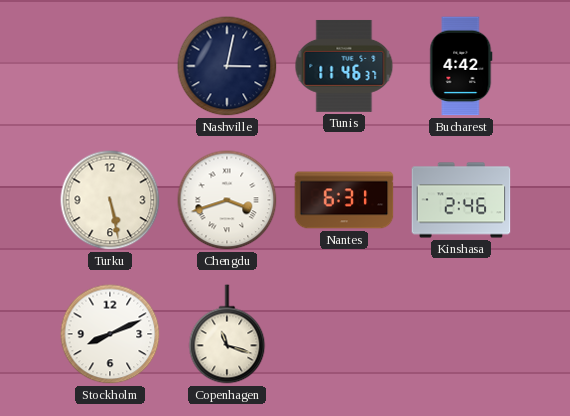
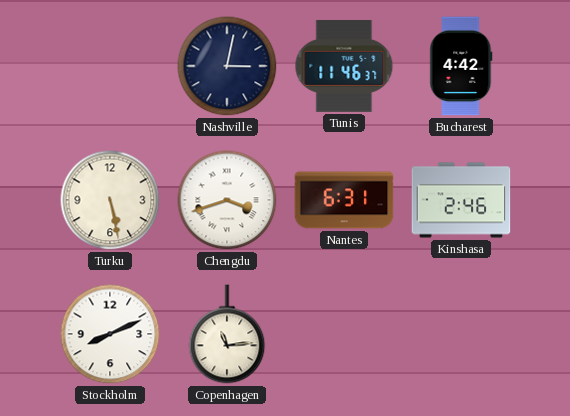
Copenhagen: 11:18 -> 11:14 (227, 334)
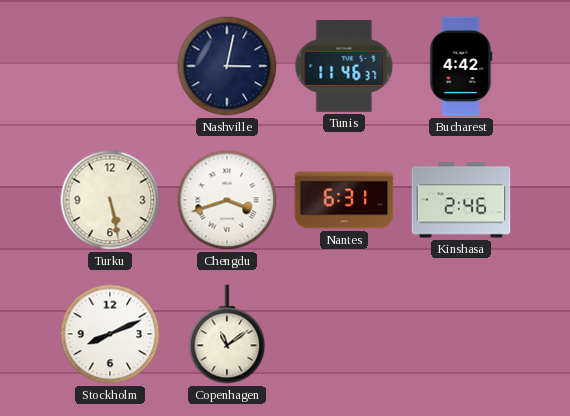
Copenhagen: 11:14 -> 11:09 (227, 334)
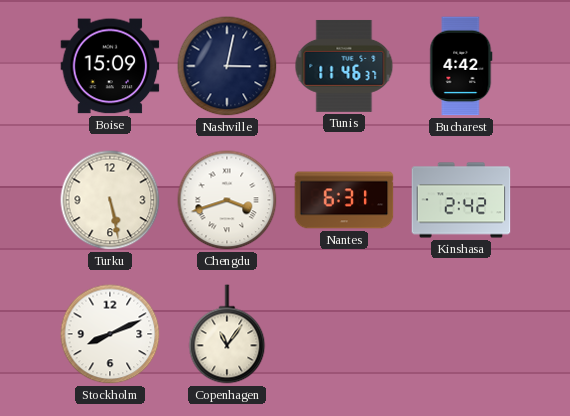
Boise: none -> 15:09 (110, 66)
Kinshasa: 2:46 -> 2:42 (461, 200)
Copenhagen: 11:09 -> 11:06 (227, 334)
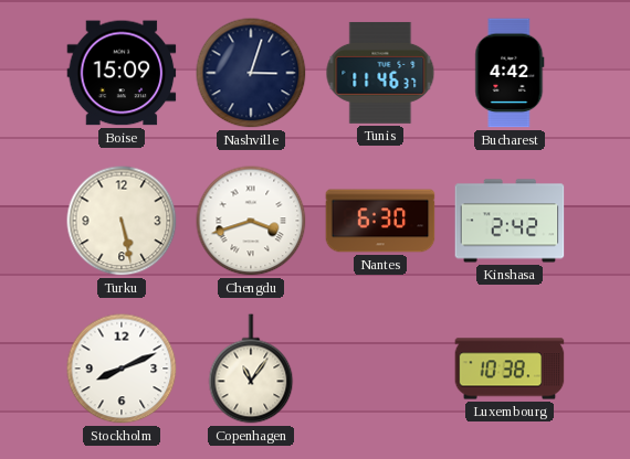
Nashville: 3:02 -> 3:03 (251, 73)
Nantes: 6:31 -> 6:30 (380, 221)
Luxembourg: none -> 10:38 (510, 369)
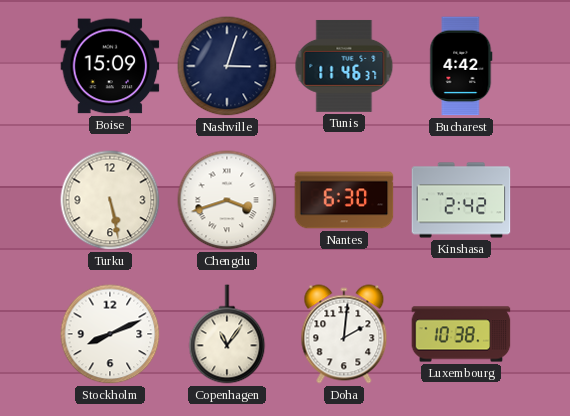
Doha: none -> 2:01 (344, 334)
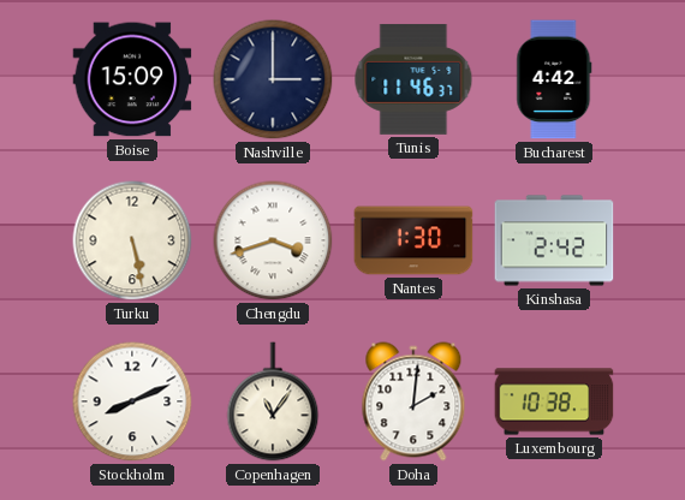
Nashville: 3:03 -> 3:00 (273, 79)
Nantes: 6:30 -> 1:30 (413, 240)
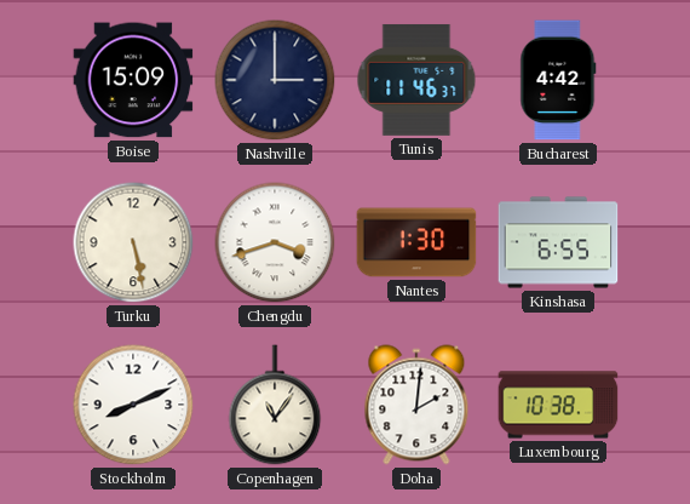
Kinshasa: 2:42 -> 6:55 (558, 242)
